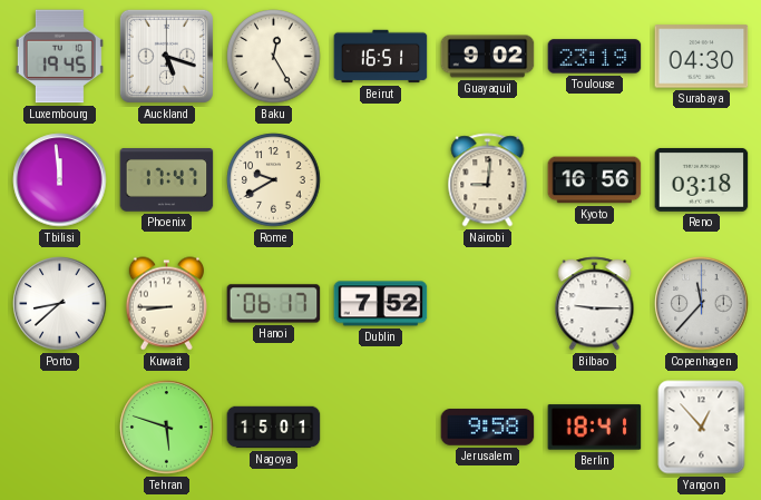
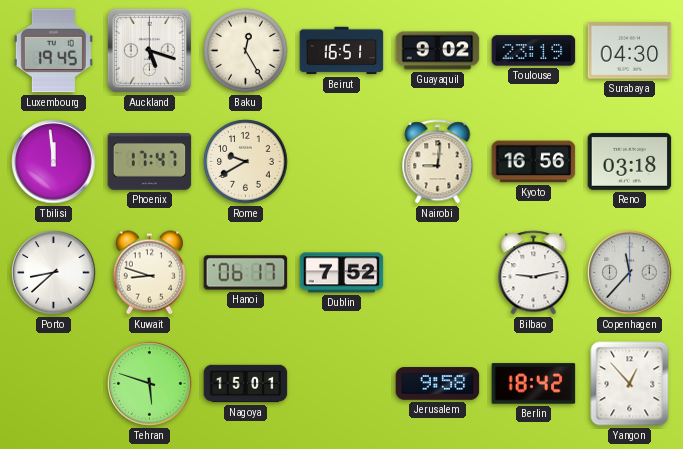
Kuwait: 8:45 -> 8:48 (149, 273)
Bilbao: 9:15 -> 9:13 (534, 273)
Berlin: 18:41 -> 18:42 (534, 384)
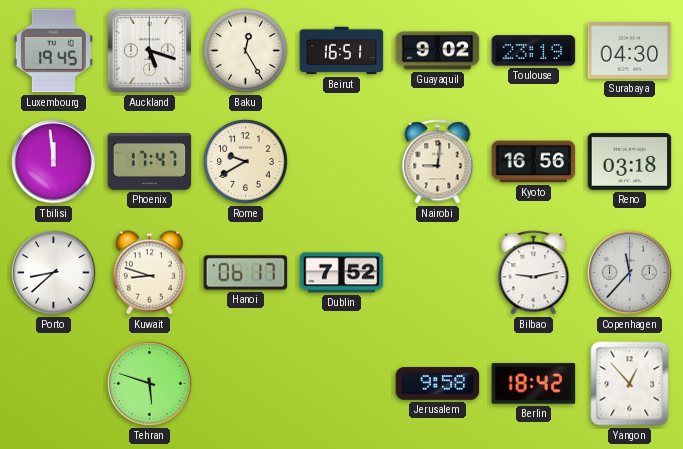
Nagoya: 15:01 -> none (246, 384)
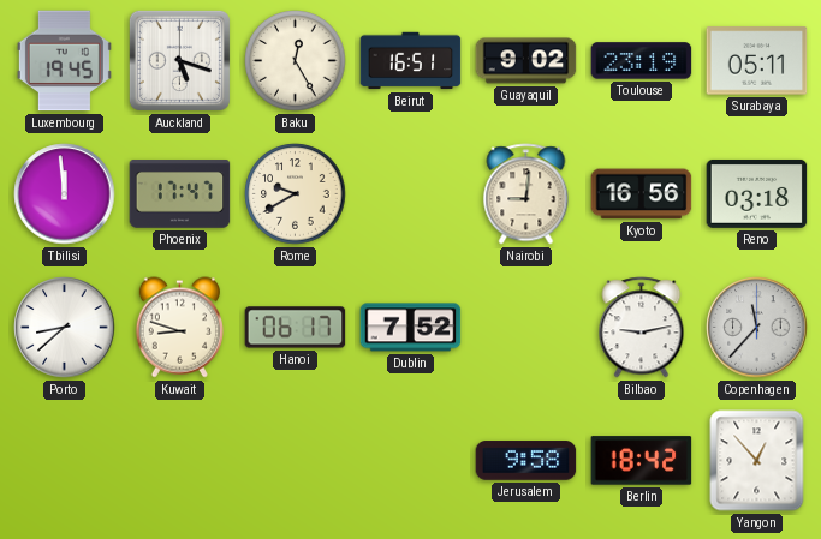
Surabaya: 04:30 -> 05:11 (757, 61)
Tehran: 5:48 -> none (150, 384)
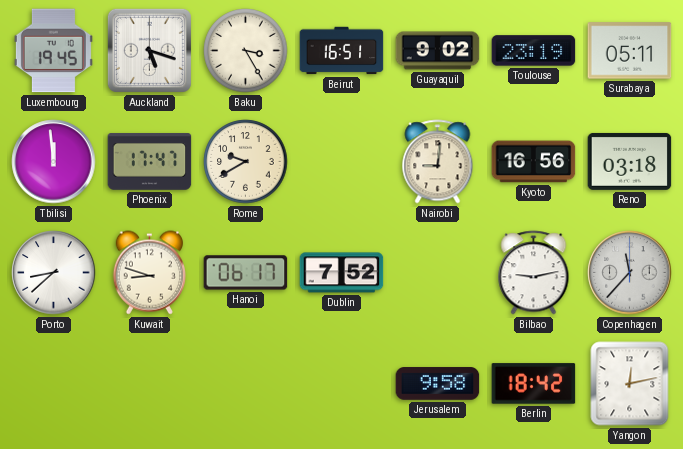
Baku: 12:25 -> 3:25 (246, 51)
Yangon: 12:53 -> 12:13 (630, 384)
